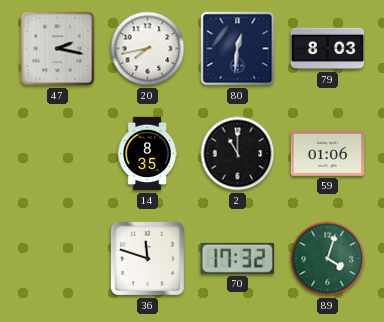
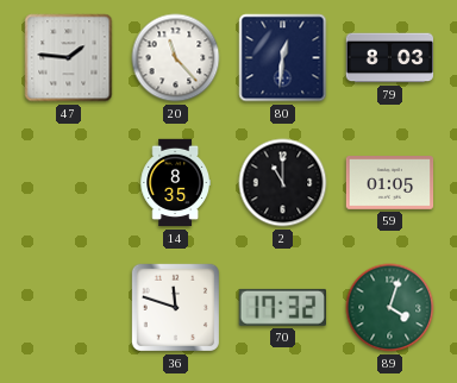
47: 2:17 -> 1:46 (69, 58)
20: 7:43 -> 11:23 (176, 58)
59: 01:06 -> 01:05 (390, 183)
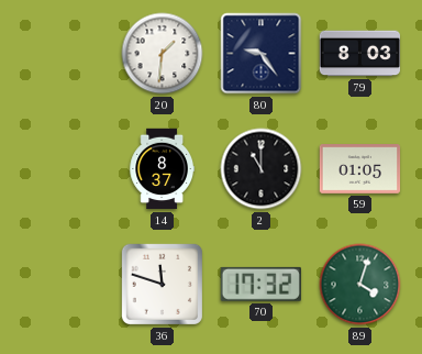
47: 1:46 -> none (69, 58)
20: 11:23 -> 1:31 (163, 54)
80: 12:31 -> 9:24 (262, 54)
14: 8:35 -> 8:37 (162, 169)
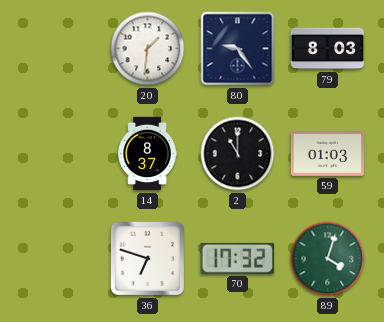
59: 01:05 -> 01:03 (328, 154)
36: 11:48 -> 6:48 (147, 258)
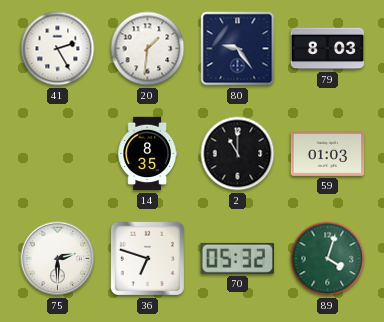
41: none -> 2:25 (58, 49)
14: 8:37 -> 8:35 (147, 154)
75: none -> 2:30 (58, 259)
70: 17:32 -> 05:32 (237, 258)
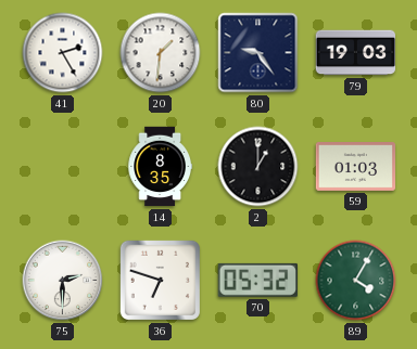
79: 8:03 -> 19:03 (356, 53)
2: 11:00 -> 1:00 (258, 167)
89: 4:03 -> 4:05 (356, 281)
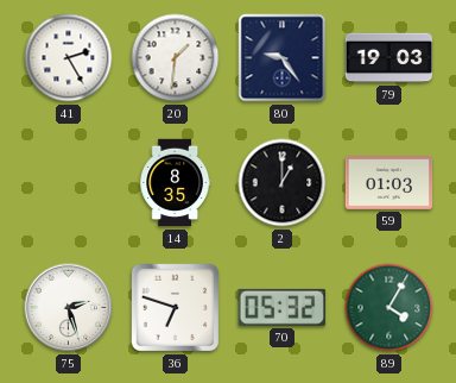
75: 2:30 -> 2:27 (69, 308)
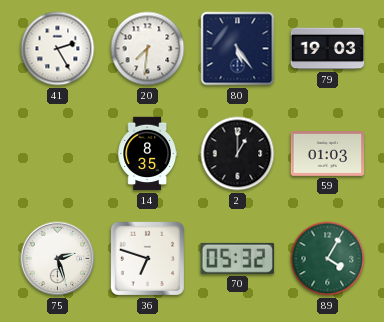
20: 1:31 -> 7:31 (148, 49)
80: 9:24 -> 5:24 (238, 49)
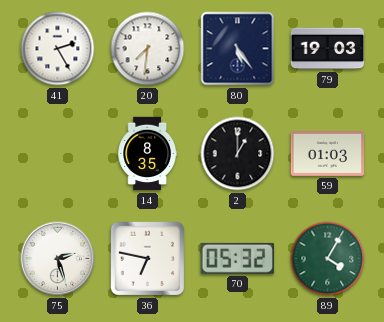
36: 6:48 -> 6:47 (147, 258)
